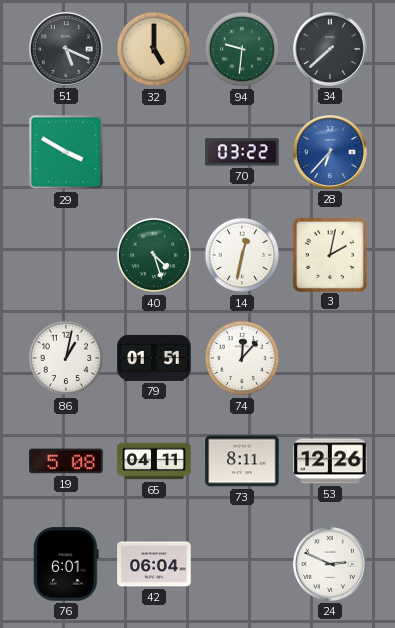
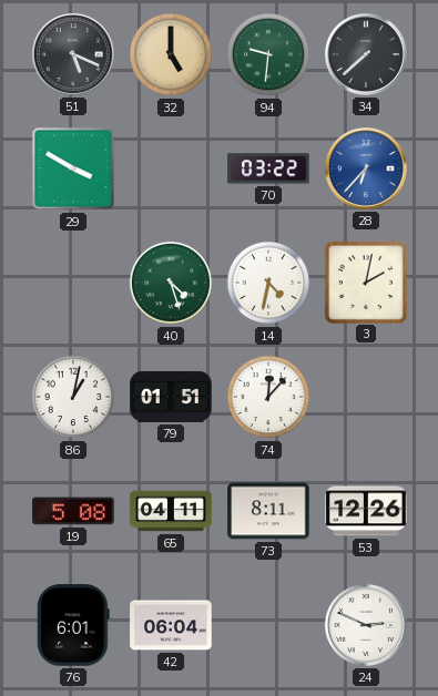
14: 12:32 -> 4:32 (268, 283)
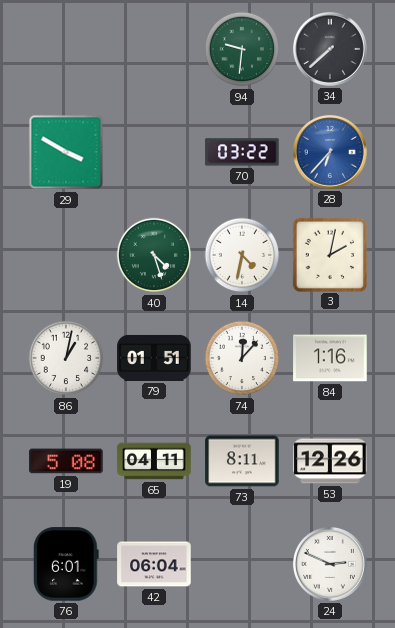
51: 5:19 -> none (73, 54)
32: 5:00 -> none (171, 54)
84: none -> 1:16 (330, 358)
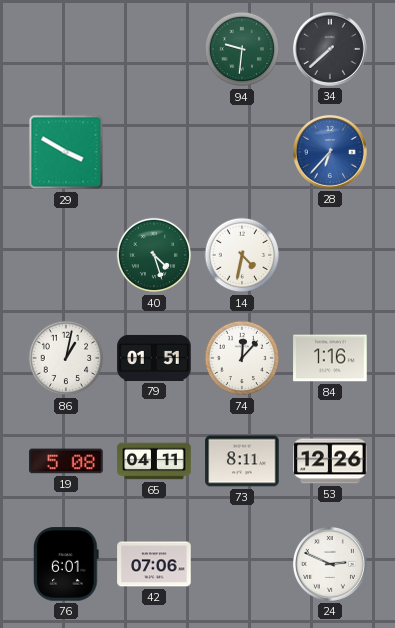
70: 03:22 -> none (242, 152)
3: 2:02 -> none (329, 254)
42: 06:04 -> 07:06 (154, 564)
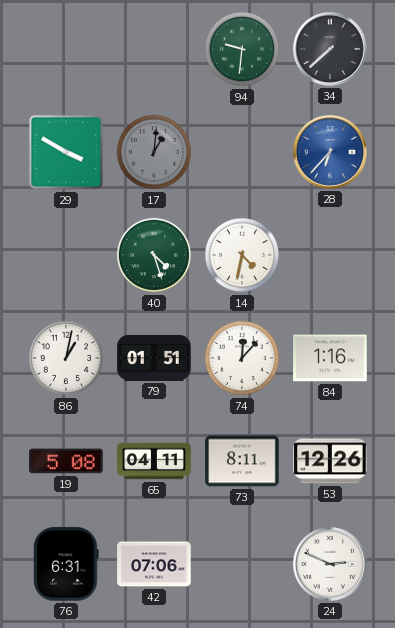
17: none -> 1:01 (154, 152)
76: 6:01 -> 6:31 (67, 564)
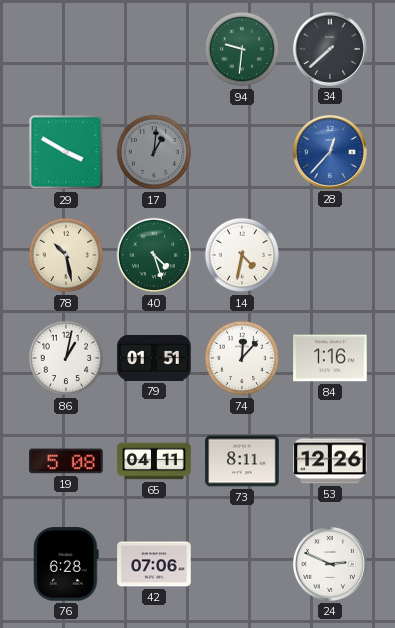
28: 6:37 -> 12:37 (330, 152)
78: none -> 10:28 (66, 255)
76: 6:31 -> 6:28 (67, 564)
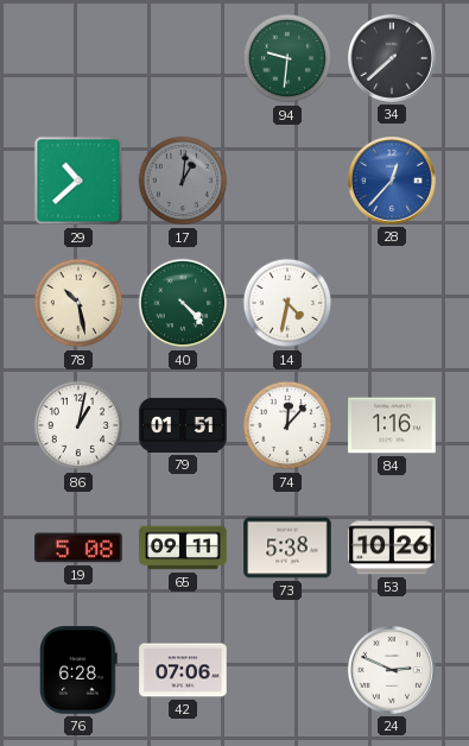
29: 3:50 -> 10:38 (78, 181)
40: 4:27 -> 4:23 (183, 303)
65: 04:11 -> 09:11 (183, 548)
73: 8:11 -> 5:38 (287, 548)
53: 12:26 -> 10:26 (392, 548)
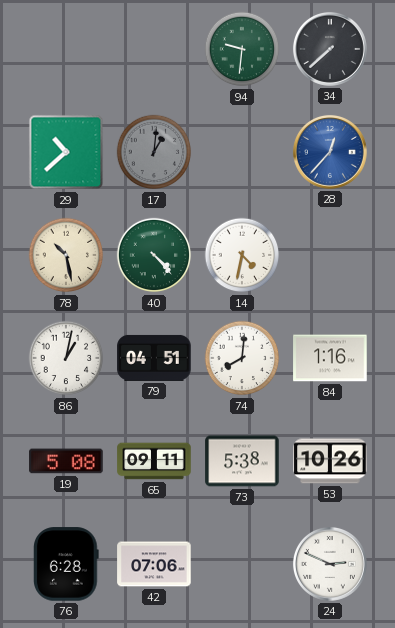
79: 01:51 -> 04:51 (154, 358)
74: 12:07 -> 8:01 (242, 358)
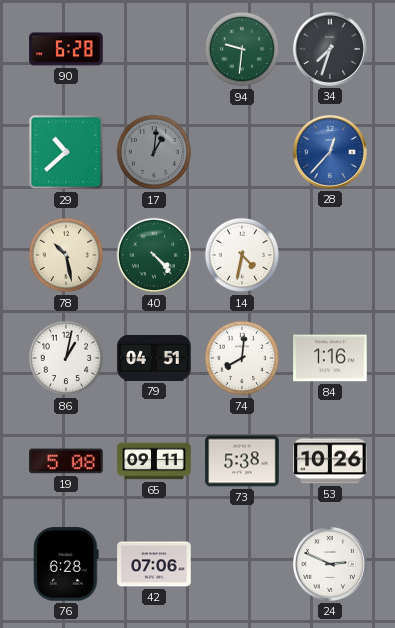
90: none -> 6:28 (66, 49)
34: 7:38 -> 7:33 (330, 49)
